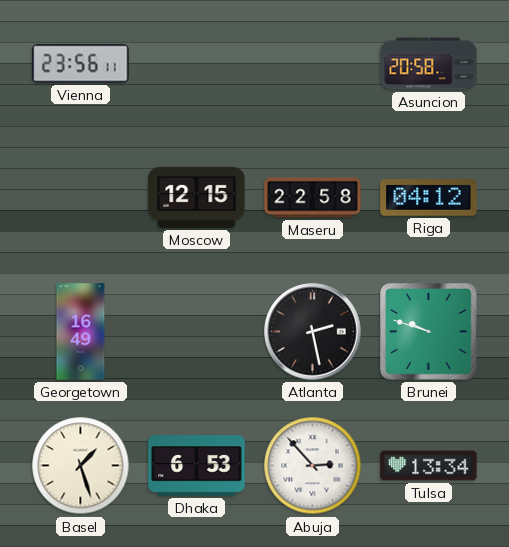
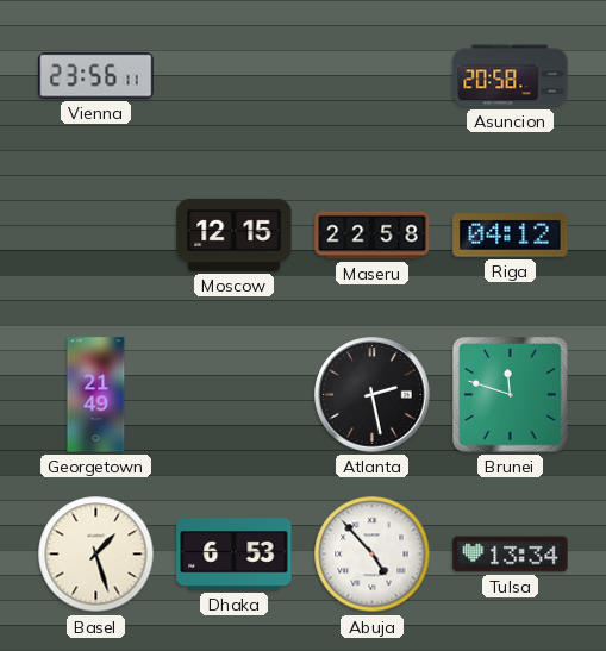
Georgetown: 16:49 -> 21:49 (96, 395)
Brunei: 9:48 -> 11:48 (511, 395)
Abuja: 2:53 -> 4:53 (373, 555)
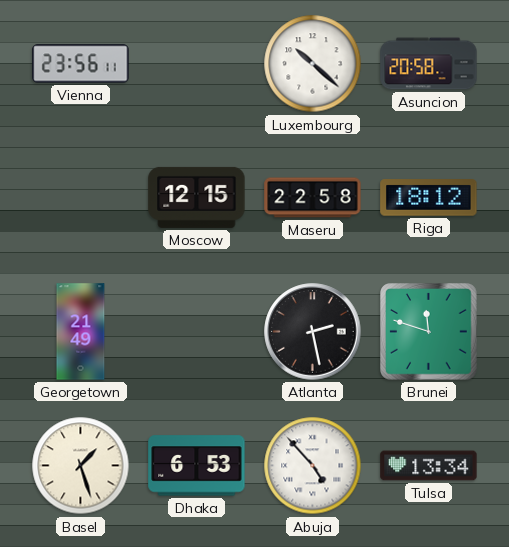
Luxembourg: none -> 10:22 (313, 64)
Riga: 04:12 -> 18:12 (429, 198)
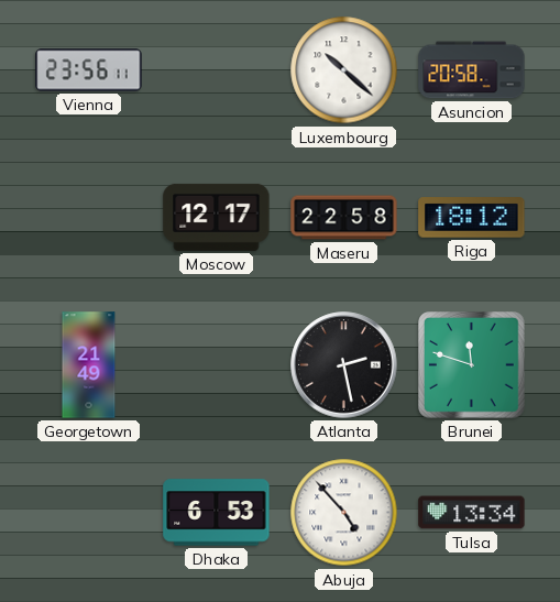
Moscow: 12:15 -> 12:17 (217, 217)
Basel: 1:27 -> none (81, 466)
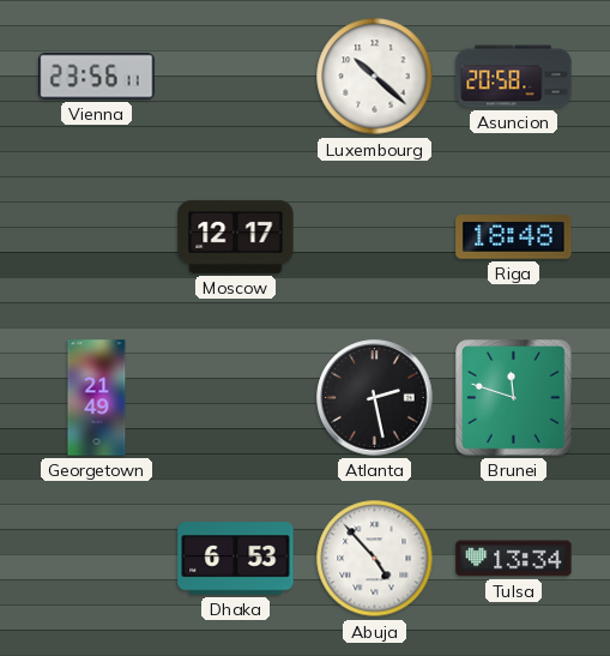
Maseru: 22:58 -> none (344, 218)
Riga: 18:12 -> 18:48 (514, 237)
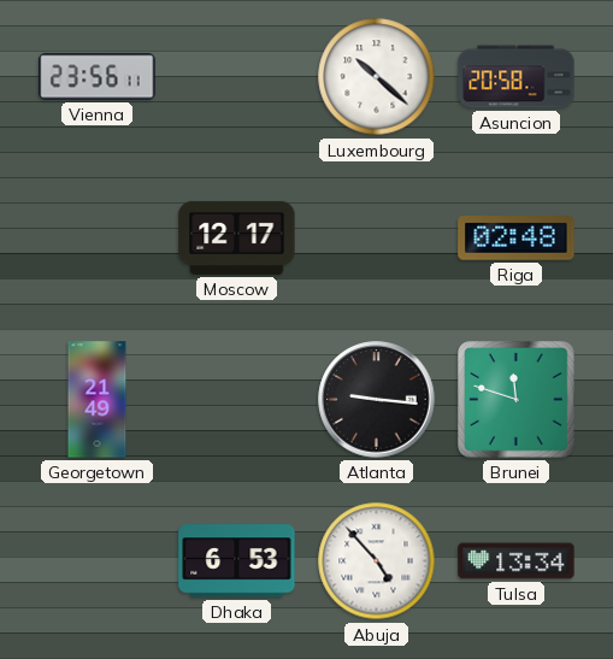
Riga: 18:48 -> 02:48 (517, 239)
Atlanta: 2:28 -> 9:16 (377, 400)
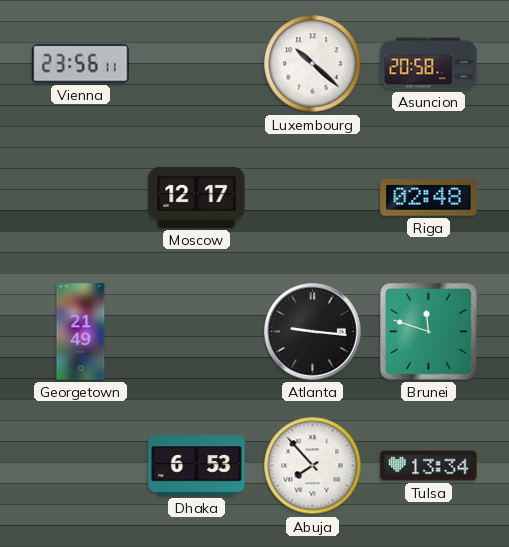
Abuja: 4:53 -> 7:53 (313, 466)
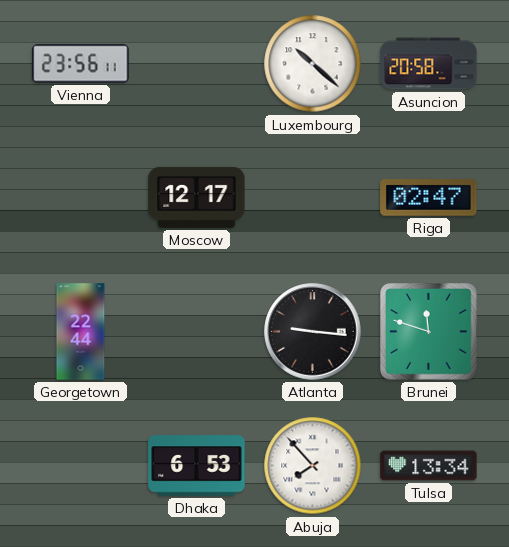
Riga: 02:48 -> 02:47 (429, 198)
Georgetown: 21:49 -> 22:44 (81, 332)
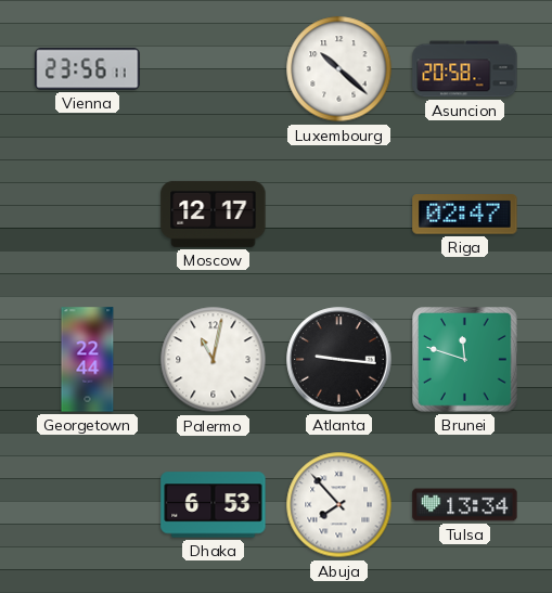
Palermo: none -> 11:02 (214, 360)
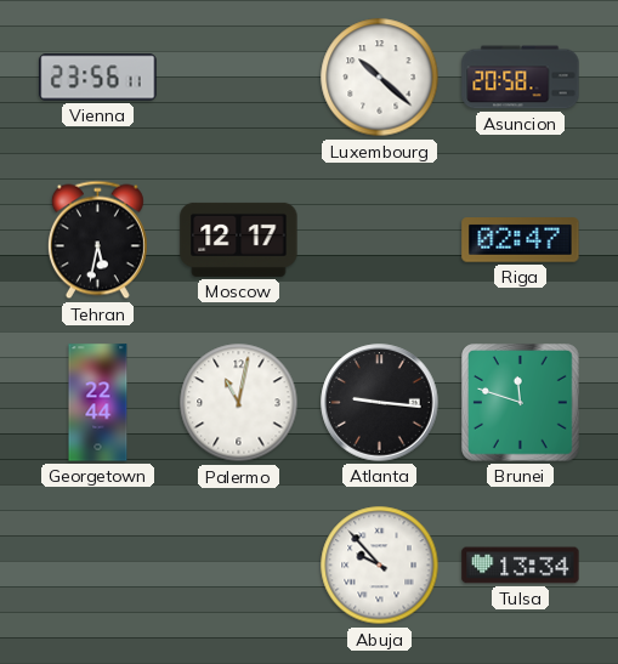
Tehran: none -> 5:32 (97, 240)
Dhaka: 6:53 -> none (214, 505)
Abuja: 7:53 -> 9:53 (380, 566)
